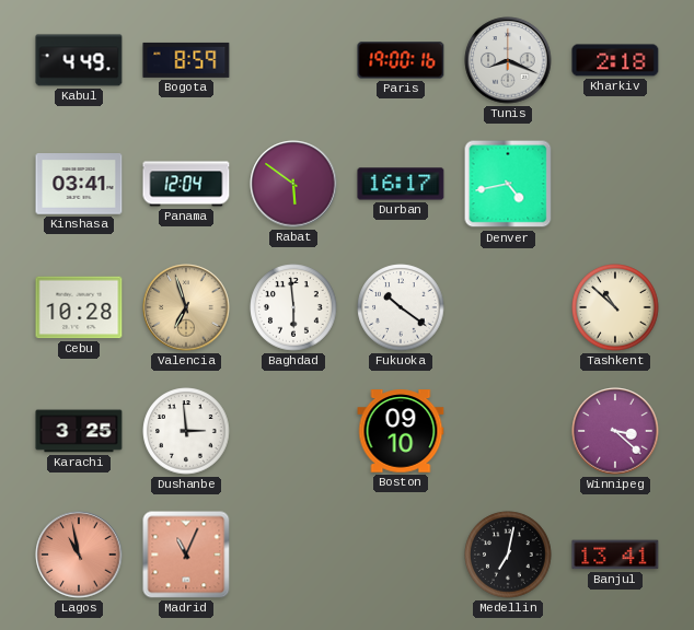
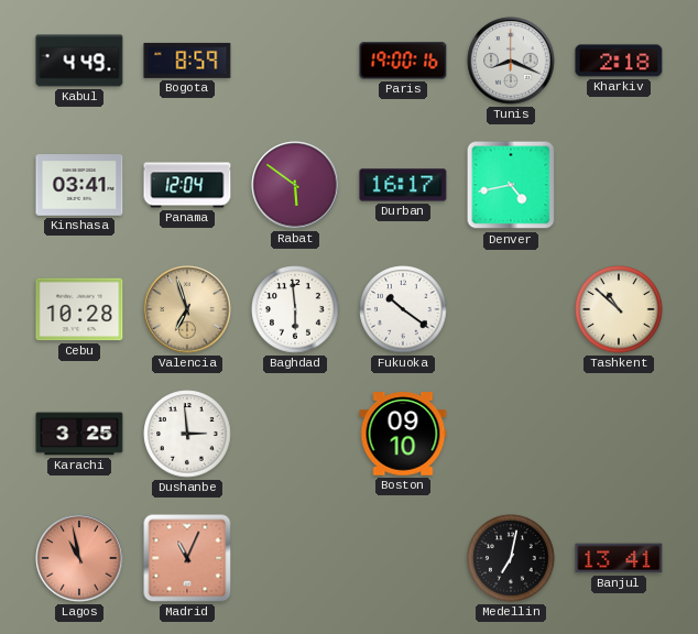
Winnipeg: 3:22 -> none (615, 431)
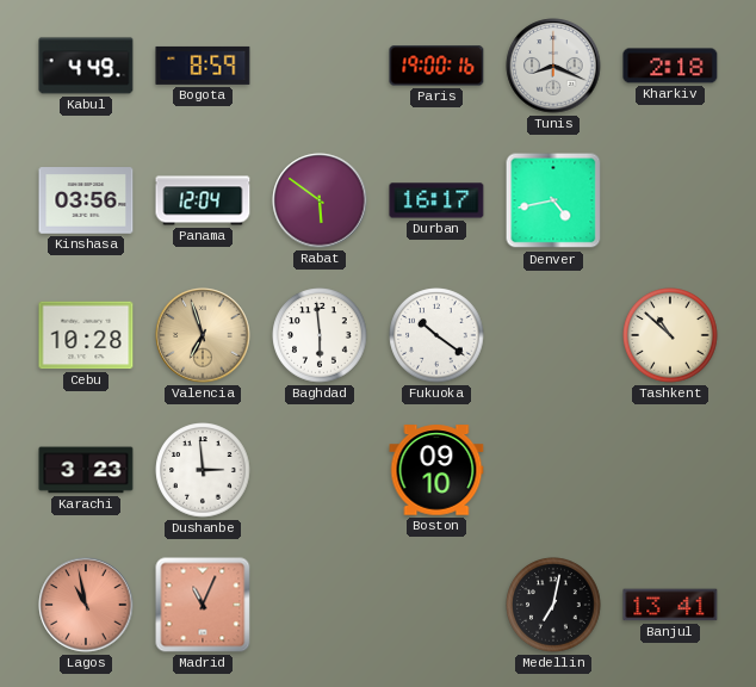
Kinshasa: 03:41 -> 03:56 (86, 200)
Karachi: 3:25 -> 3:23 (86, 470)
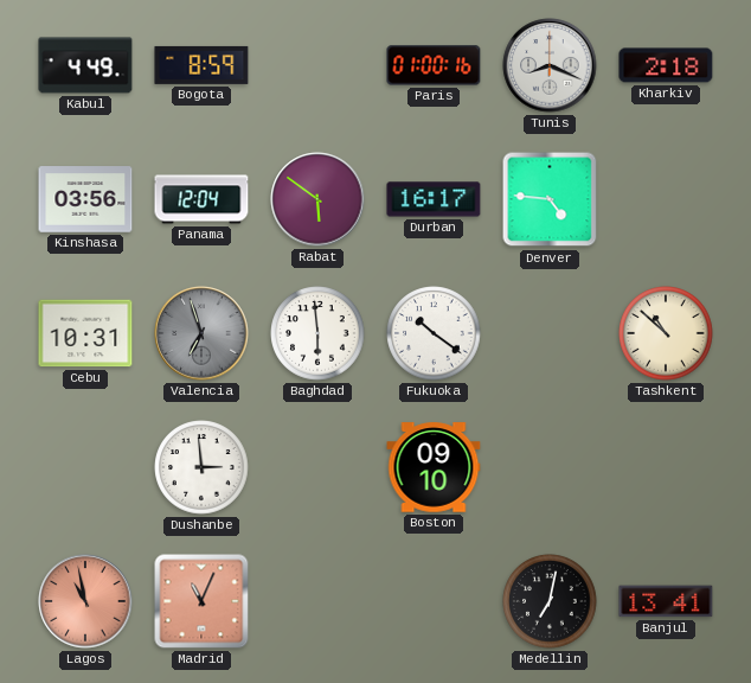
Paris: 19:00 -> 01:00 (434, 65)
Denver: 4:43 -> 4:46 (550, 199)
Cebu: 10:28 -> 10:31 (85, 333)
Valencia dial: champagne -> grey (201, 333)
Karachi: 3:23 -> none (86, 470)
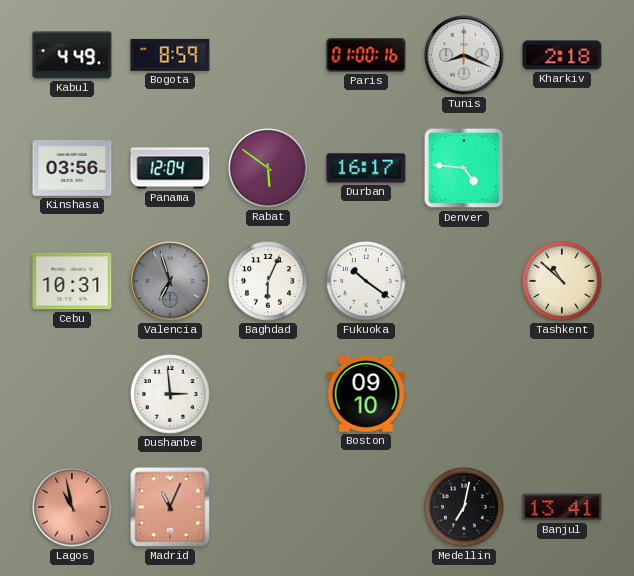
Baghdad: 5:59 -> 6:04 (268, 281)
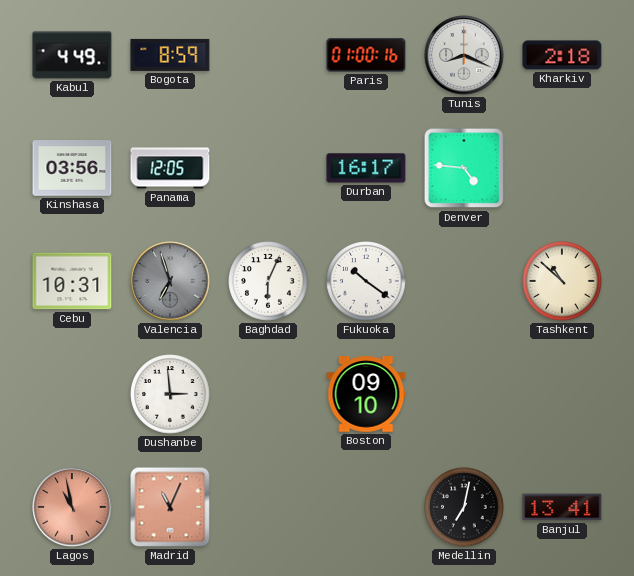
Panama: 12:04 -> 12:05 (170, 168)
Rabat: 5:51 -> none (268, 168)
